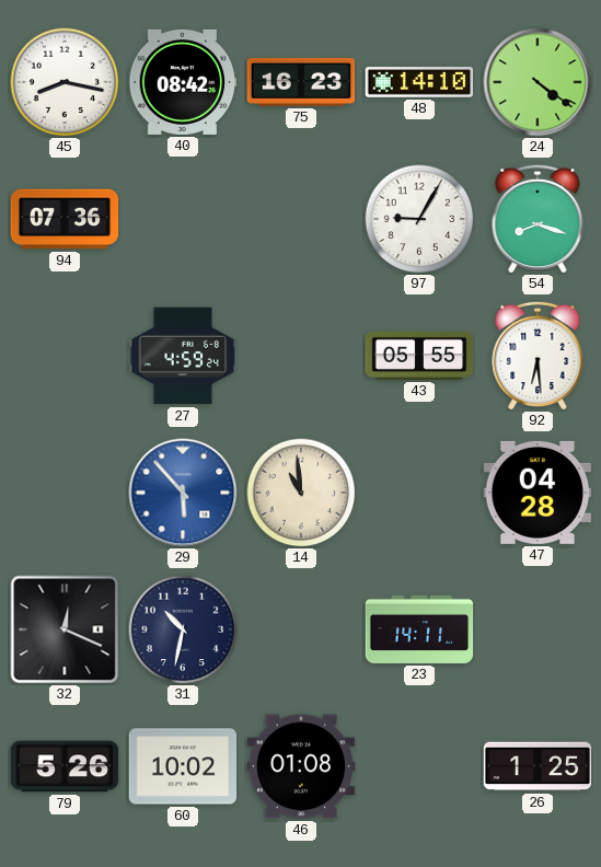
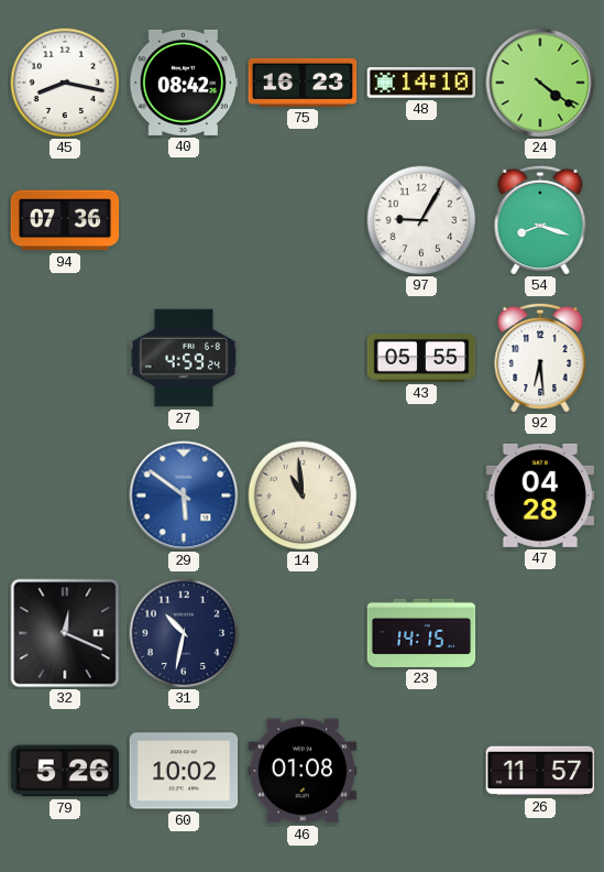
29: 5:53 -> 5:51 (184, 495)
23: 14:11 -> 14:15 (421, 633)
26: 1:25 -> 11:57 (540, 771)
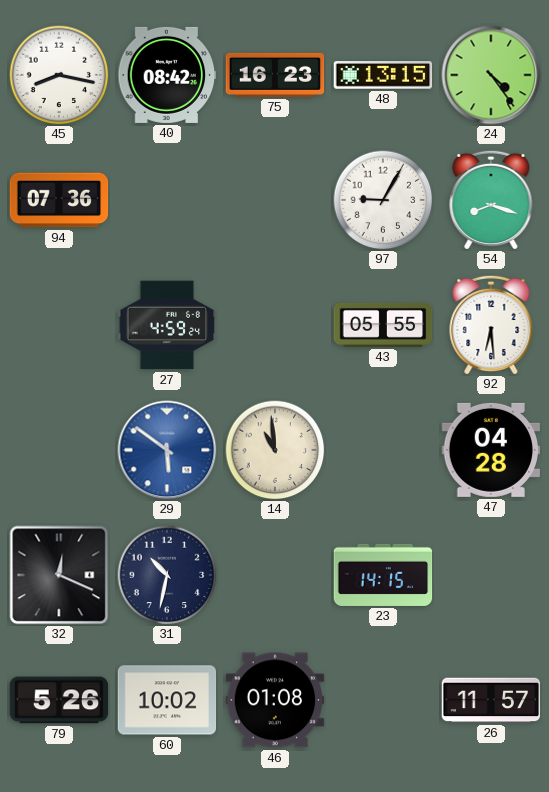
48: 14:10 -> 13:15 (383, 75)
24: 4:21 -> 4:24 (491, 75)
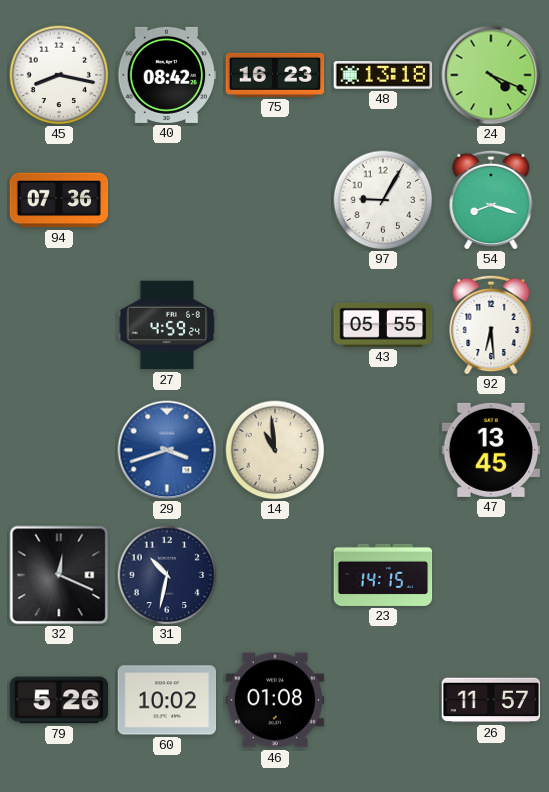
48: 13:15 -> 13:18 (383, 75)
24: 4:24 -> 4:19 (491, 75)
29: 5:51 -> 3:42 (167, 450)
47: 04:28 -> 13:45 (491, 450)
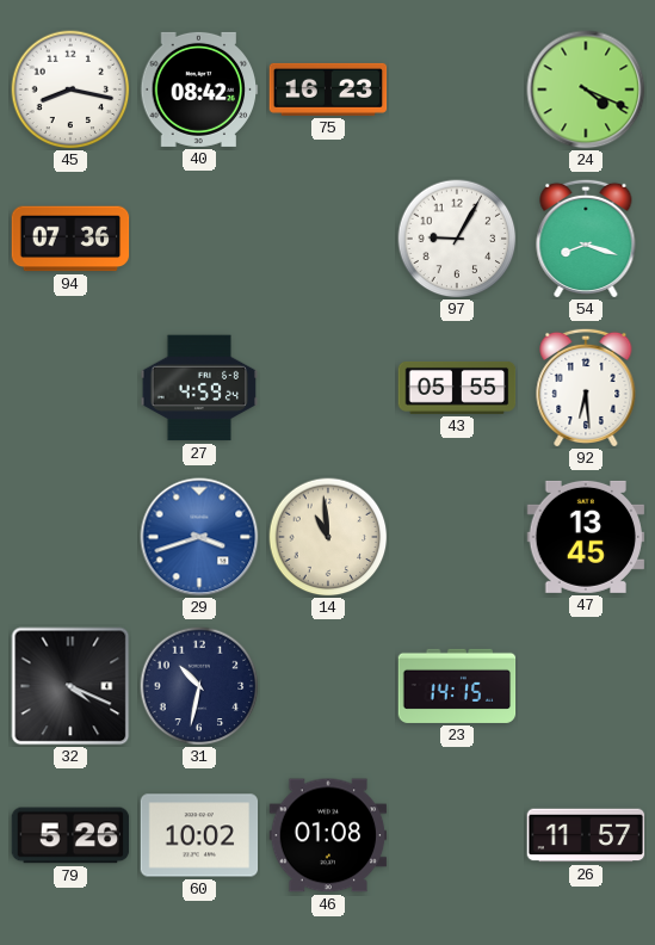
48: 13:18 -> none (383, 75)
32: 12:19 -> 4:19 (70, 686)
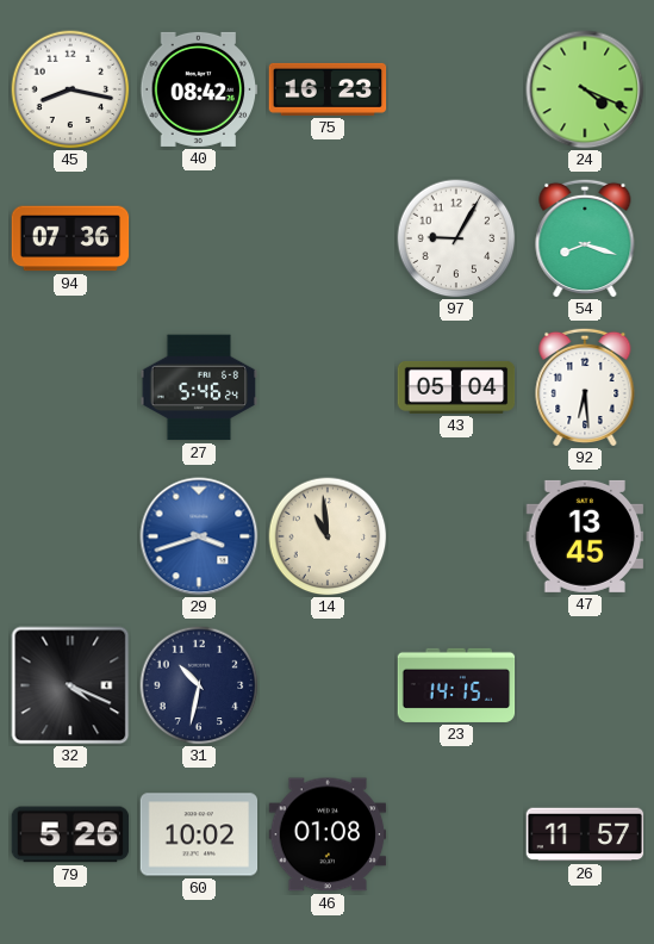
27: 4:59 -> 5:46 (199, 387)
43: 05:55 -> 05:04 (456, 387)
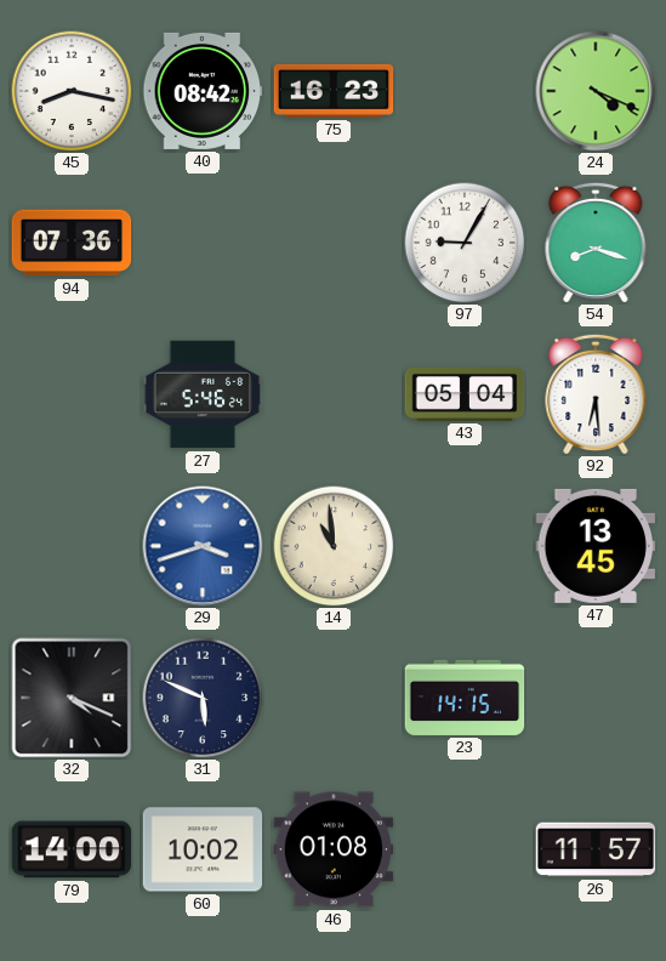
31: 10:32 -> 5:49 (203, 698)
79: 5:26 -> 14:00 (72, 849)
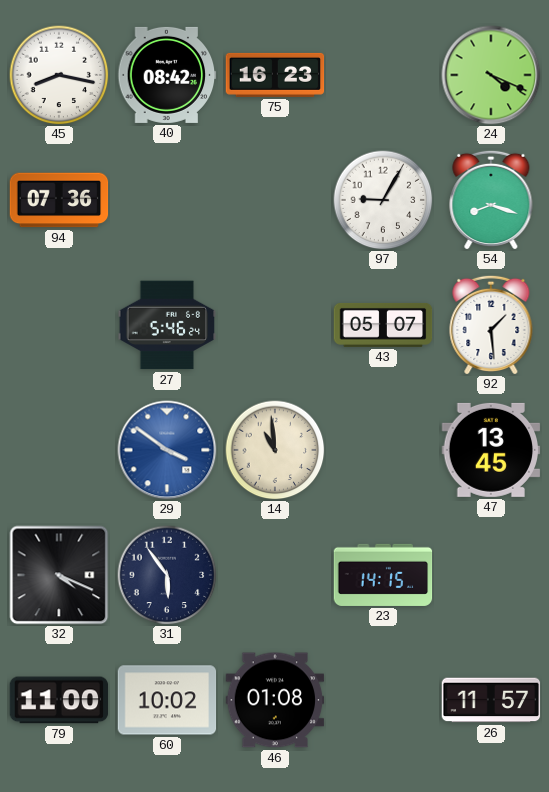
43: 05:04 -> 05:07 (383, 325)
92: 6:29 -> 1:29 (491, 325)
29: 3:42 -> 3:51 (167, 450)
31: 5:49 -> 5:54 (167, 575)
79: 14:00 -> 11:00 (59, 700)
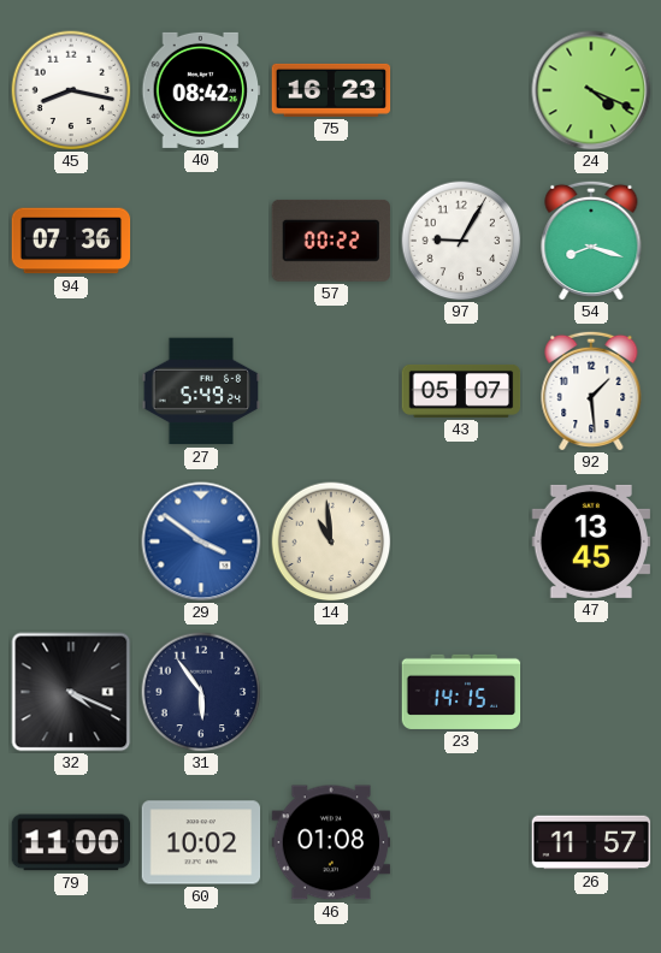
57: none -> 00:22 (330, 241)
27: 5:46 -> 5:49 (201, 391)
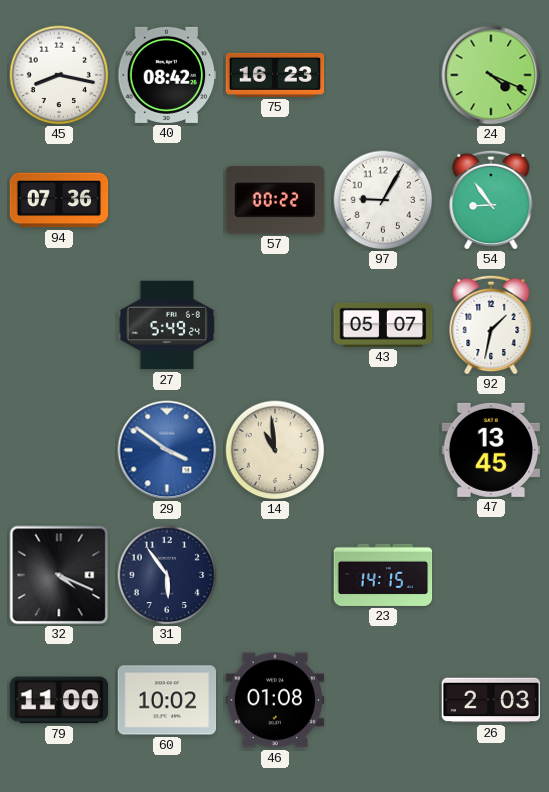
54: 8:18 -> 8:54 (491, 200)
92: 1:29 -> 1:32 (491, 325)
26: 11:57 -> 2:03 (491, 700)
